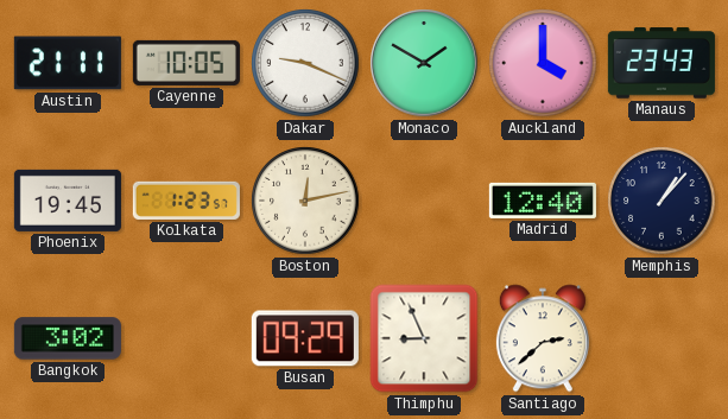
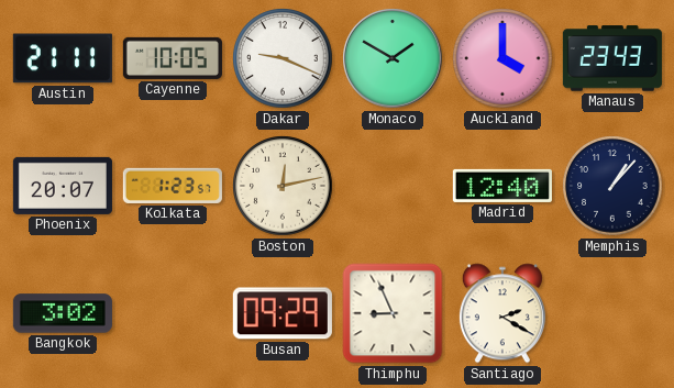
Phoenix: 19:45 -> 20:07 (63, 186)
Santiago: 2:38 -> 2:20 (502, 313)
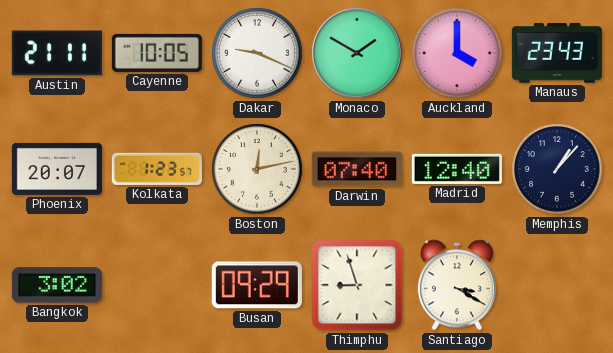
Darwin: none -> 07:40 (357, 169)
Thimphu: 8:56 -> 8:57 (357, 285)
Santiago: 2:20 -> 3:20 (457, 285)
